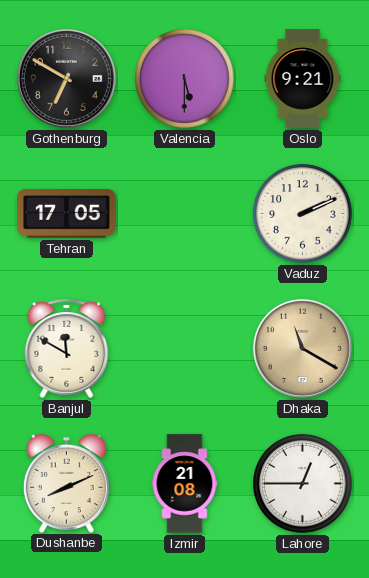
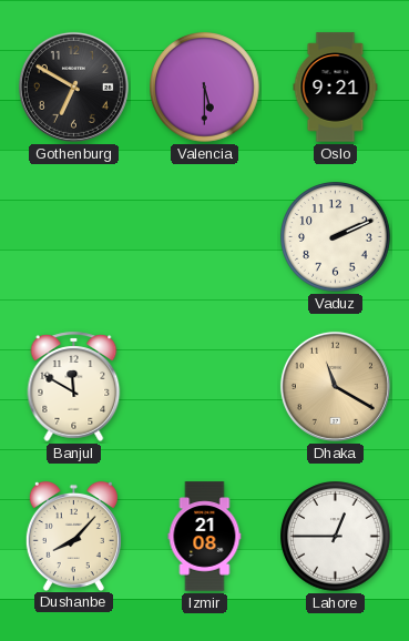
Tehran: 17:05 -> none (67, 214)
Dushanbe: 8:11 -> 8:07 (73, 536)
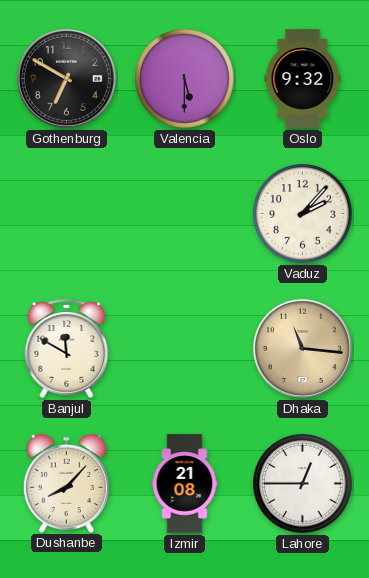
Oslo: 9:21 -> 9:32 (303, 79)
Vaduz: 2:11 -> 2:07 (303, 214)
Dhaka: 11:20 -> 11:16 (302, 348)
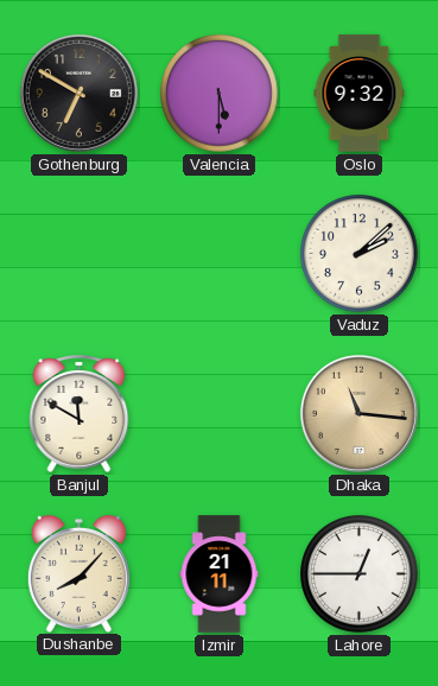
Vaduz: 2:07 -> 2:08 (360, 254)
Izmir: 21:08 -> 21:11 (220, 574)
